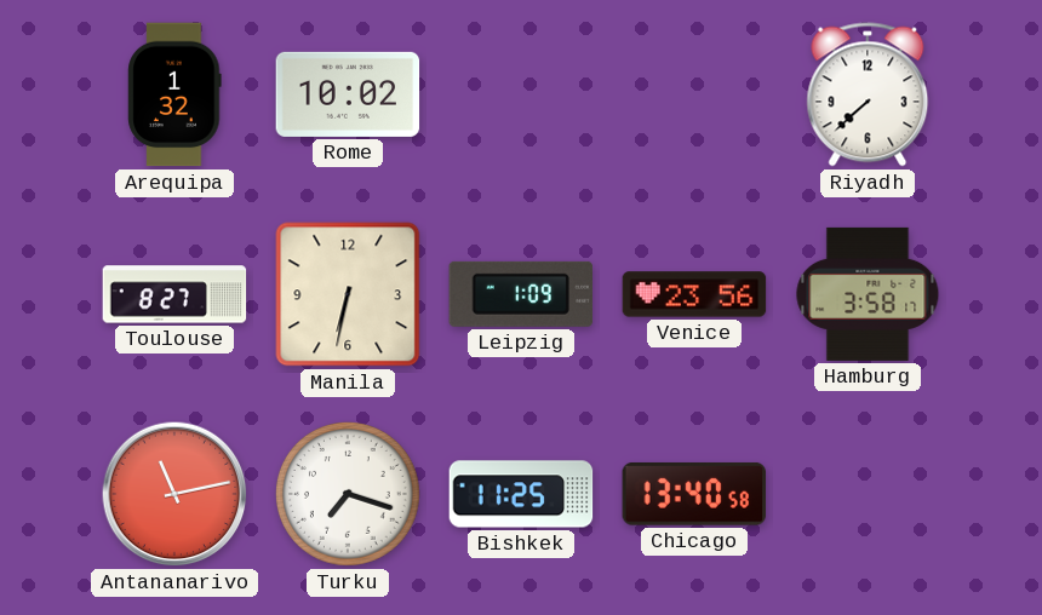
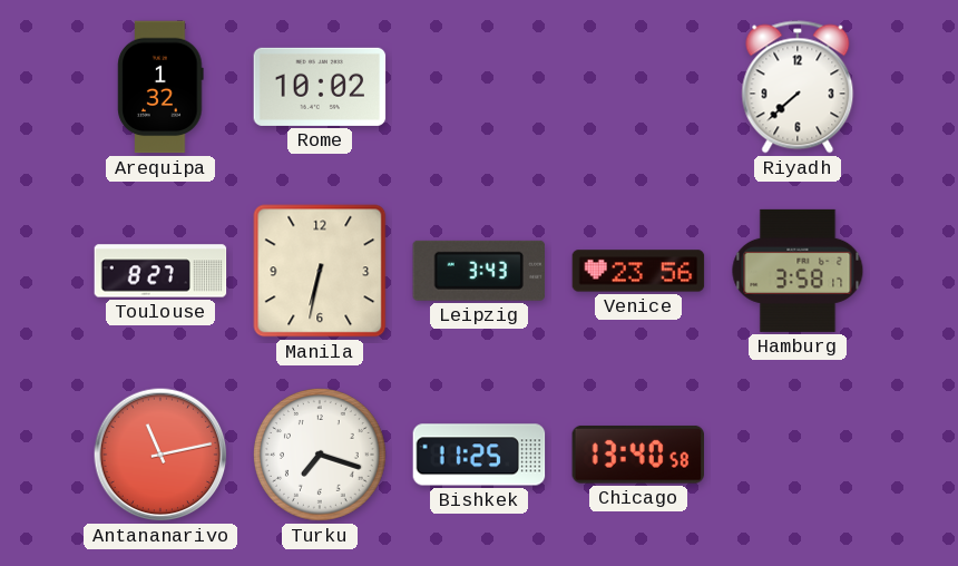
Leipzig: 1:09 -> 3:43 (479, 271)
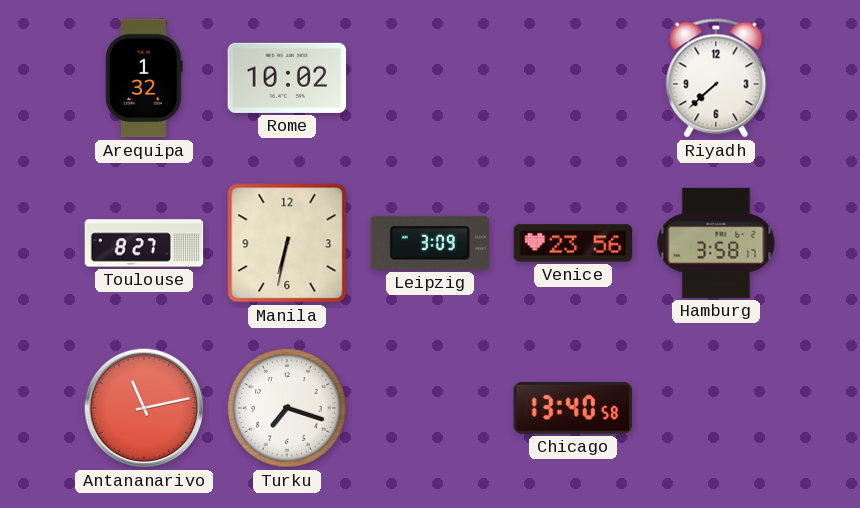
Leipzig: 3:43 -> 3:09 (430, 243)
Bishkek: 11:25 -> none (479, 455)
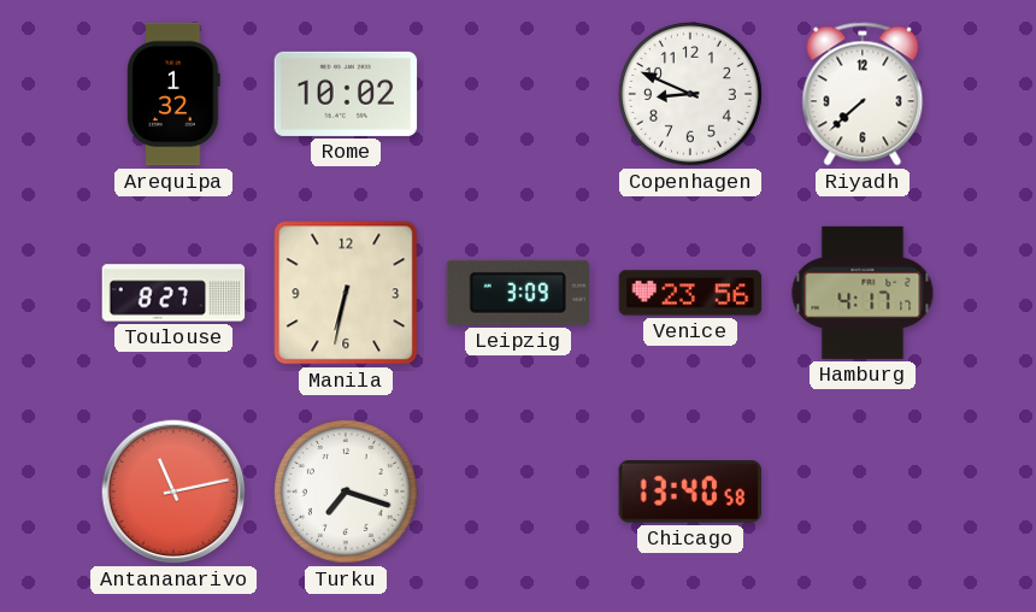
Copenhagen: none -> 8:49 (691, 95)
Hamburg: 3:58 -> 4:17 (863, 293)
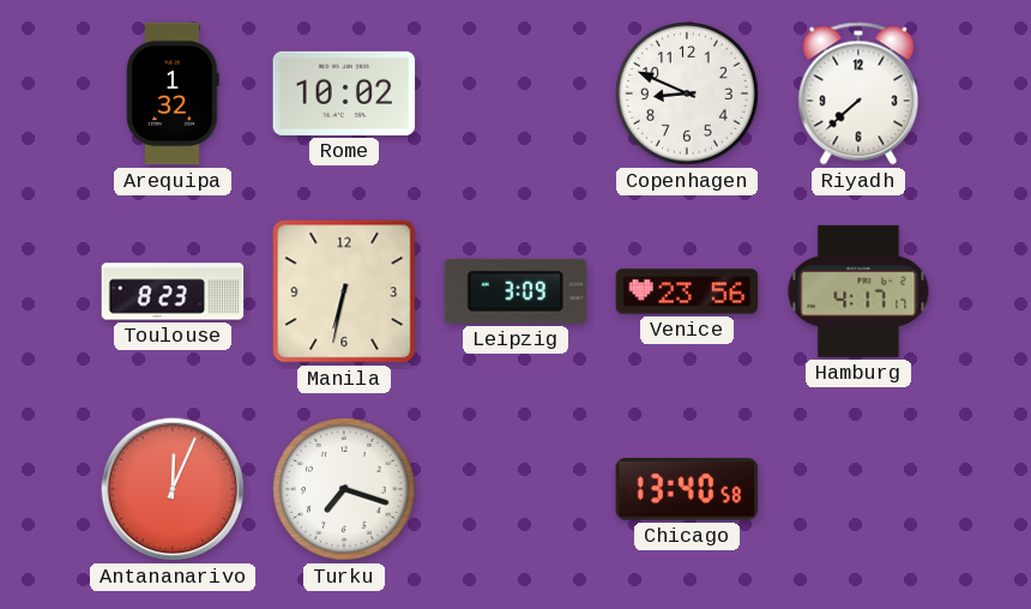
Toulouse: 8:27 -> 8:23 (173, 291)
Antananarivo: 11:13 -> 12:04 (173, 489)
